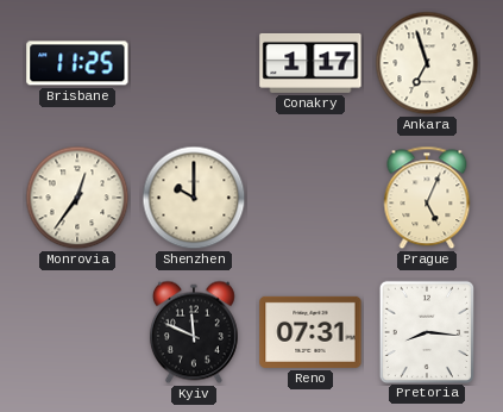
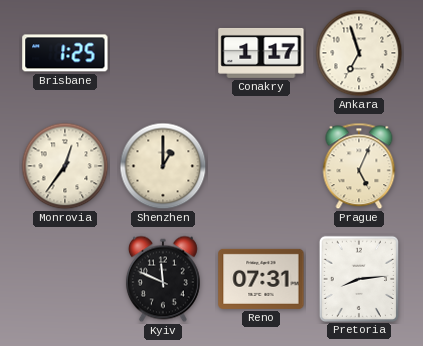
Brisbane: 11:25 -> 1:25 (65, 53)
Shenzhen: 10:00 -> 1:00 (163, 166)
Pretoria: 8:16 -> 8:14 (359, 278)
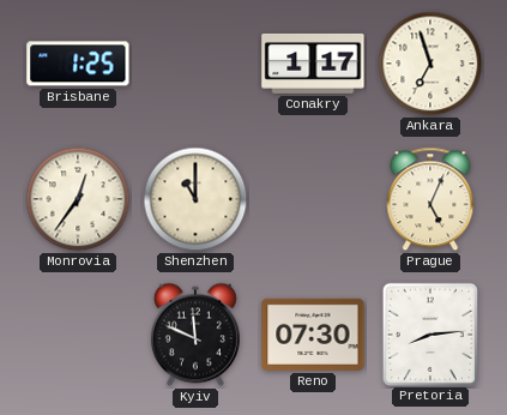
Shenzhen: 1:00 -> 11:00 (195, 199)
Reno: 07:31 -> 07:30 (313, 335)
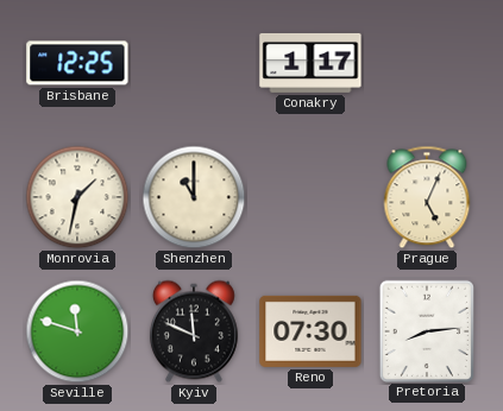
Brisbane: 1:25 -> 12:25 (77, 63)
Ankara: 6:57 -> none (430, 64)
Monrovia: 12:36 -> 1:32 (77, 197)
Seville: none -> 11:48 (77, 331)
